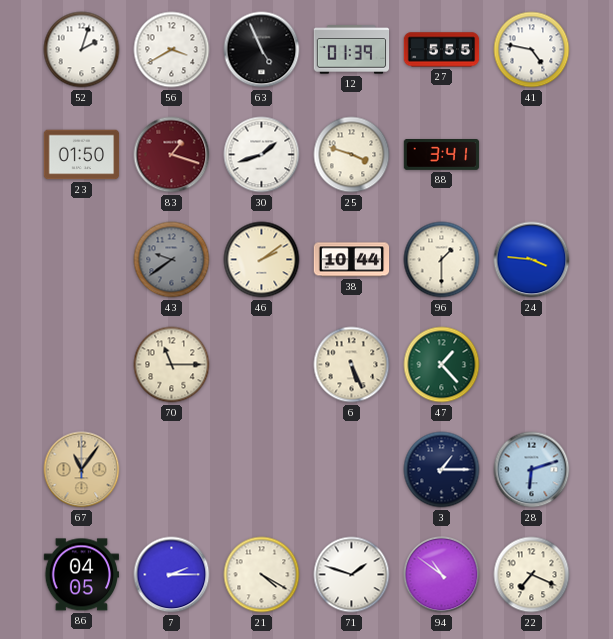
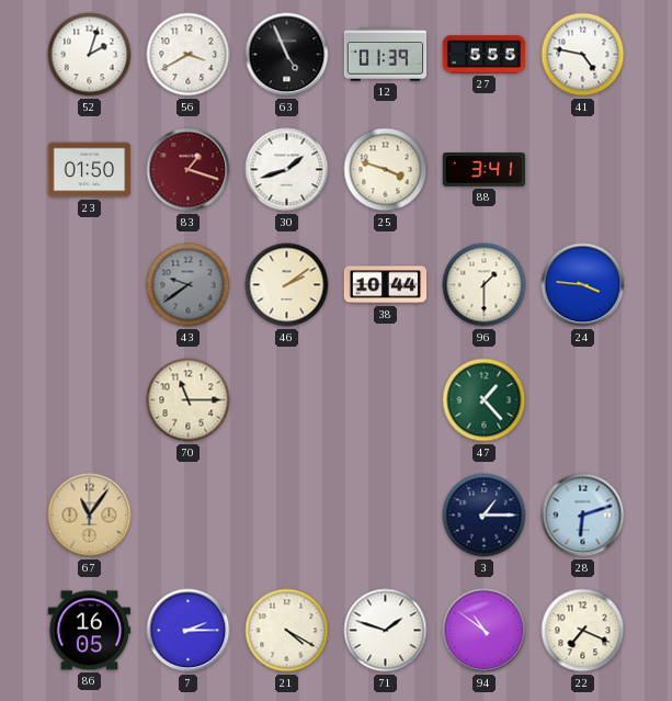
6: 5:26 -> none (352, 365)
86: 04:05 -> 16:05 (90, 631)
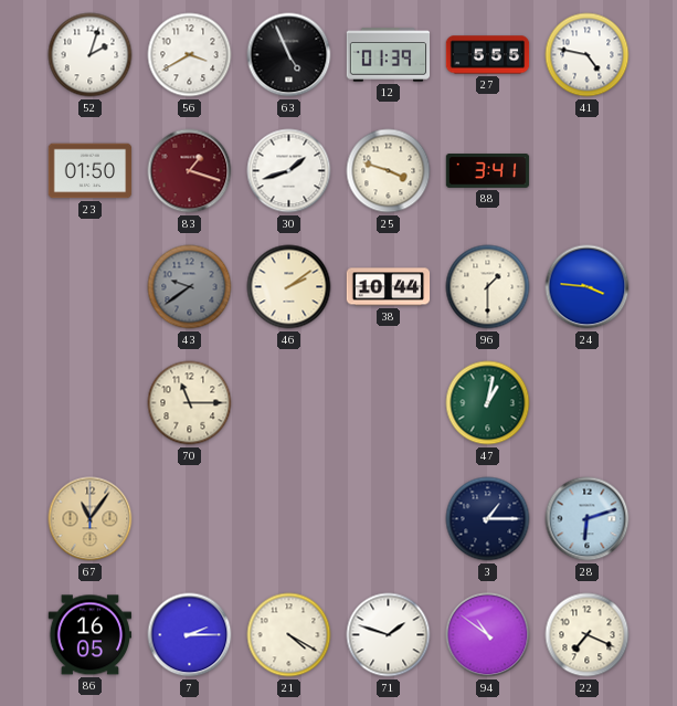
47: 1:23 -> 1:02 (488, 403)
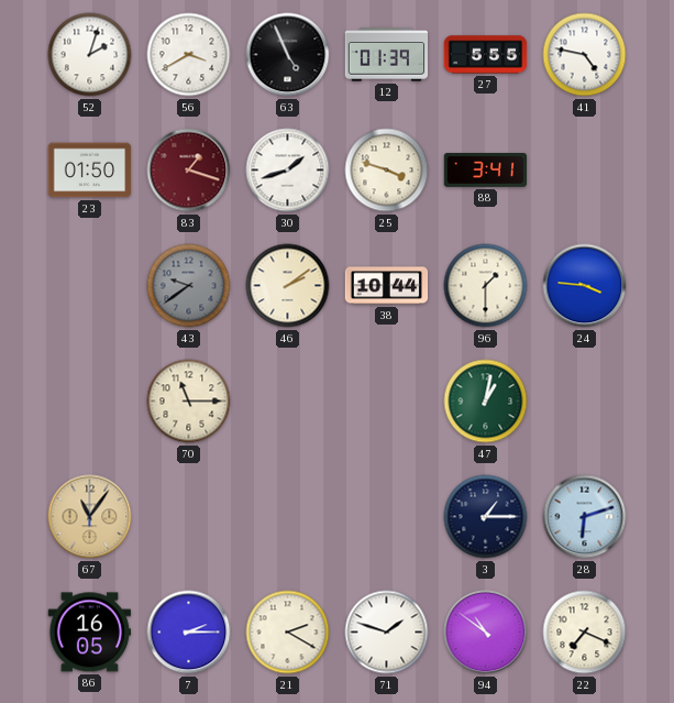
21: 4:20 -> 2:20 (288, 633)
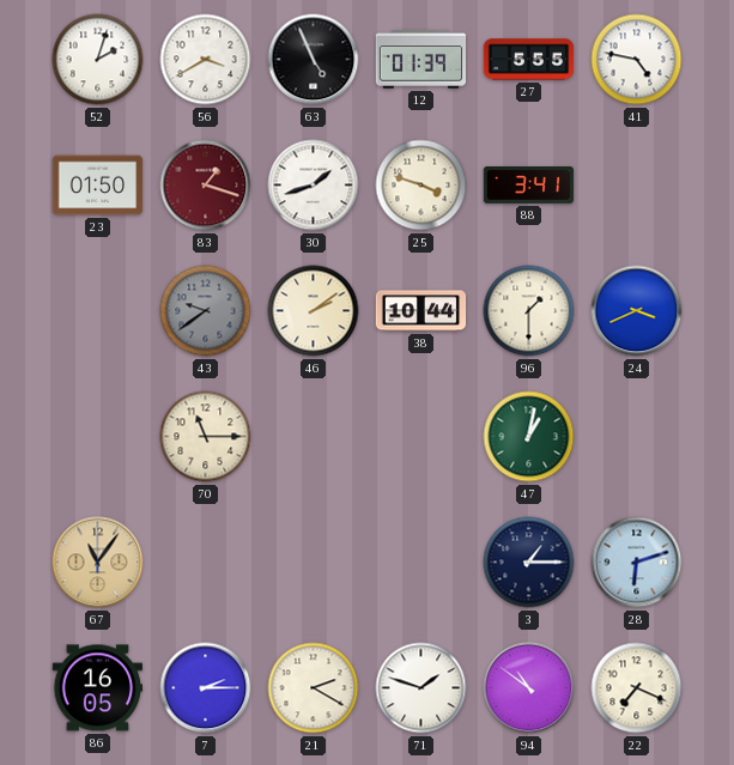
24: 3:46 -> 3:41 (637, 311)
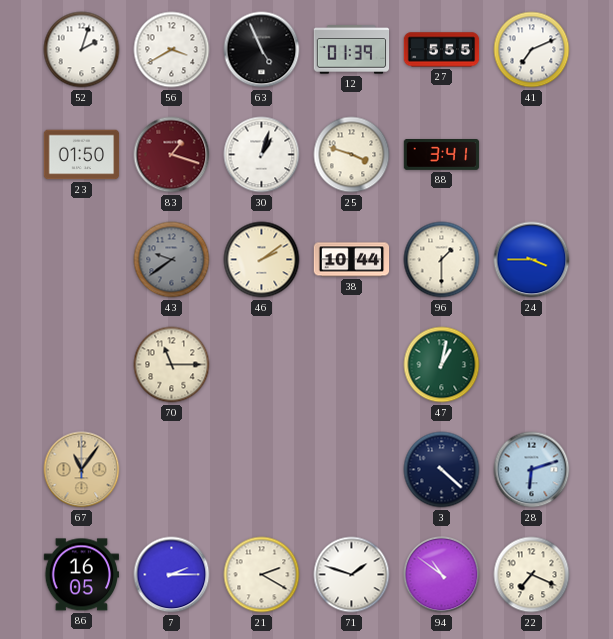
41: 4:47 -> 7:11 (532, 50)
30: 1:42 -> 1:03 (262, 155)
24: 3:41 -> 3:45 (532, 260)
3: 1:15 -> 4:22 (442, 470)
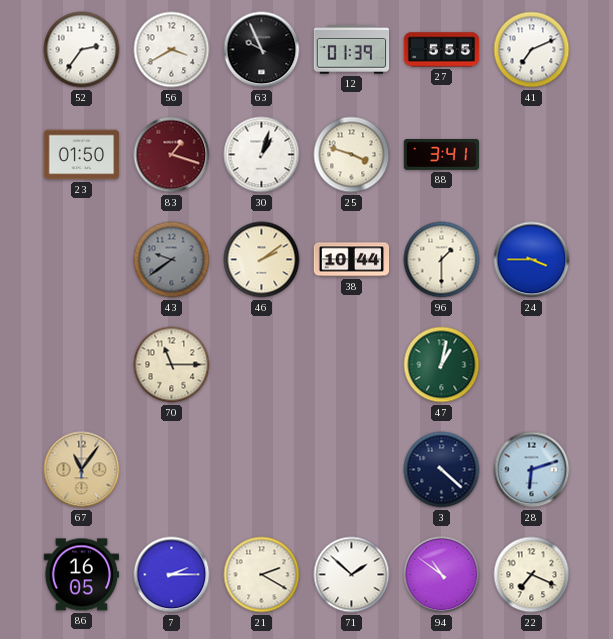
52: 2:03 -> 2:36 (82, 50)
63: 4:56 -> 9:56 (262, 50)
71: 1:48 -> 1:52 (352, 575)
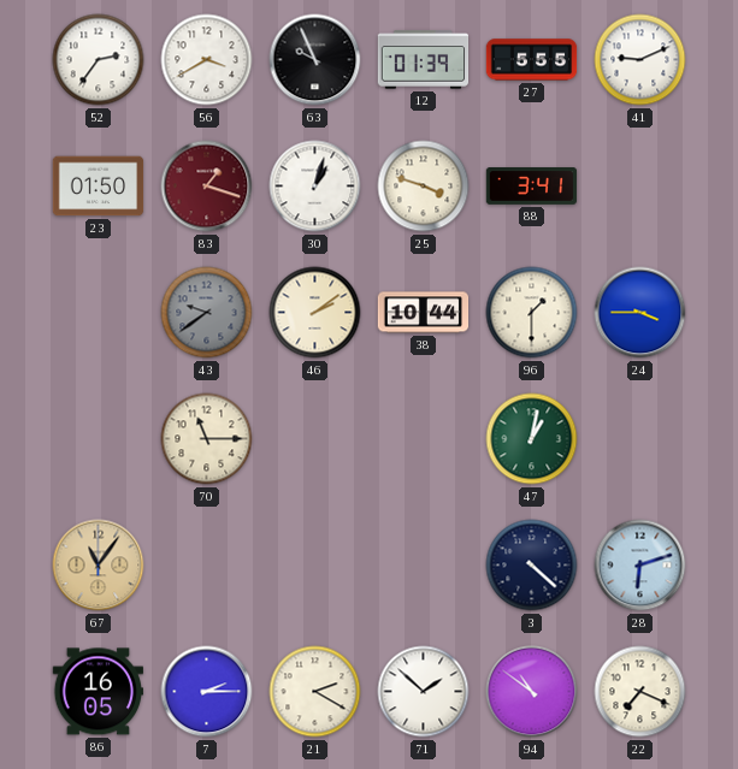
41: 7:11 -> 9:11 (640, 60)
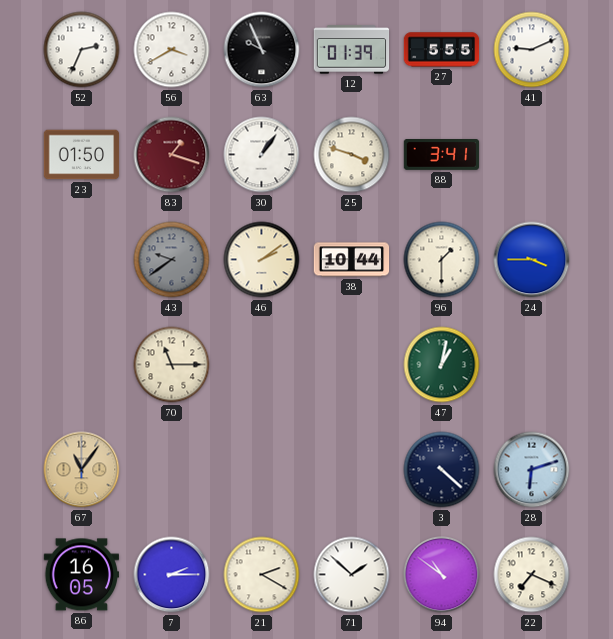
52: 2:36 -> 2:34 (82, 50)
30: 1:03 -> 1:06 (262, 155)
